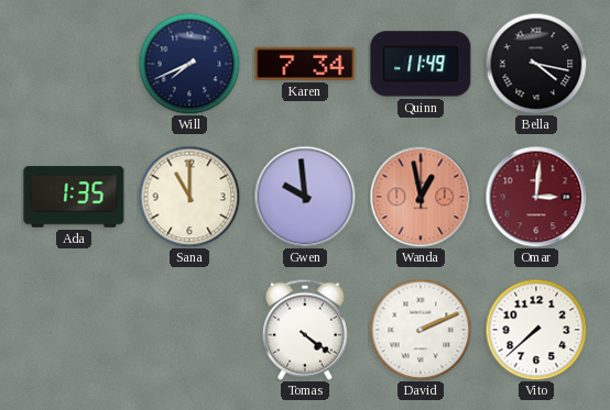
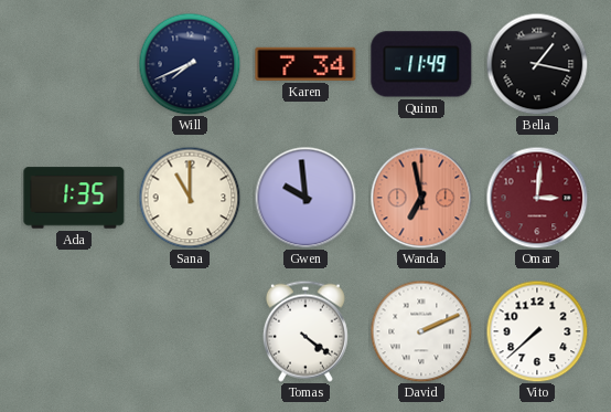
Bella: 4:17 -> 1:17 (537, 64)
Wanda: 12:58 -> 6:58 (421, 198)
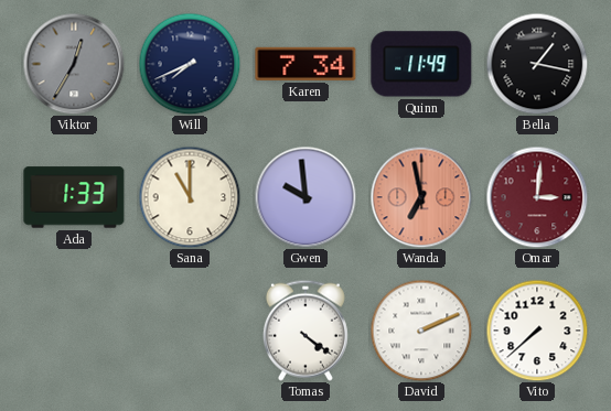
Viktor: none -> 12:35 (74, 64)
Ada: 1:35 -> 1:33 (74, 197)
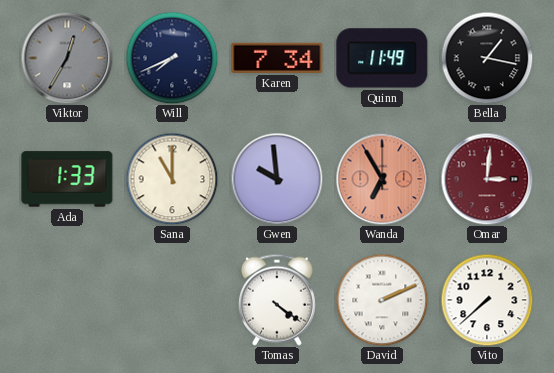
Wanda: 6:58 -> 6:55 (382, 179)
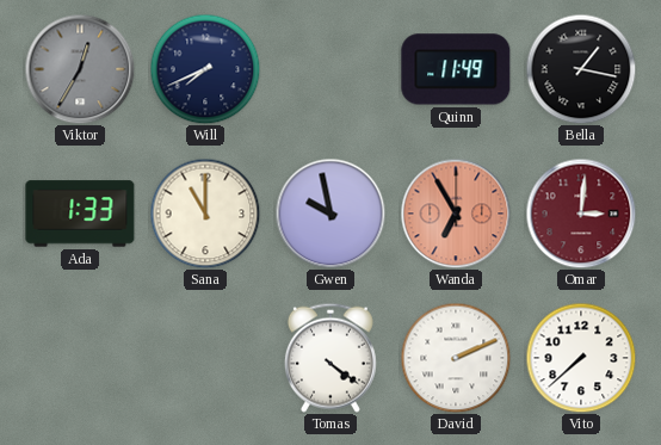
Karen: 7:34 -> none (277, 58)
Gwen: 9:59 -> 9:58 (330, 214)
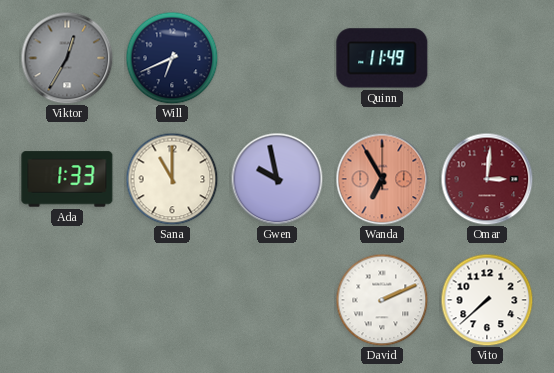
Will: 7:41 -> 6:41 (172, 58)
Bella: 1:17 -> none (581, 69)
Tomas: 4:21 -> none (330, 358)
